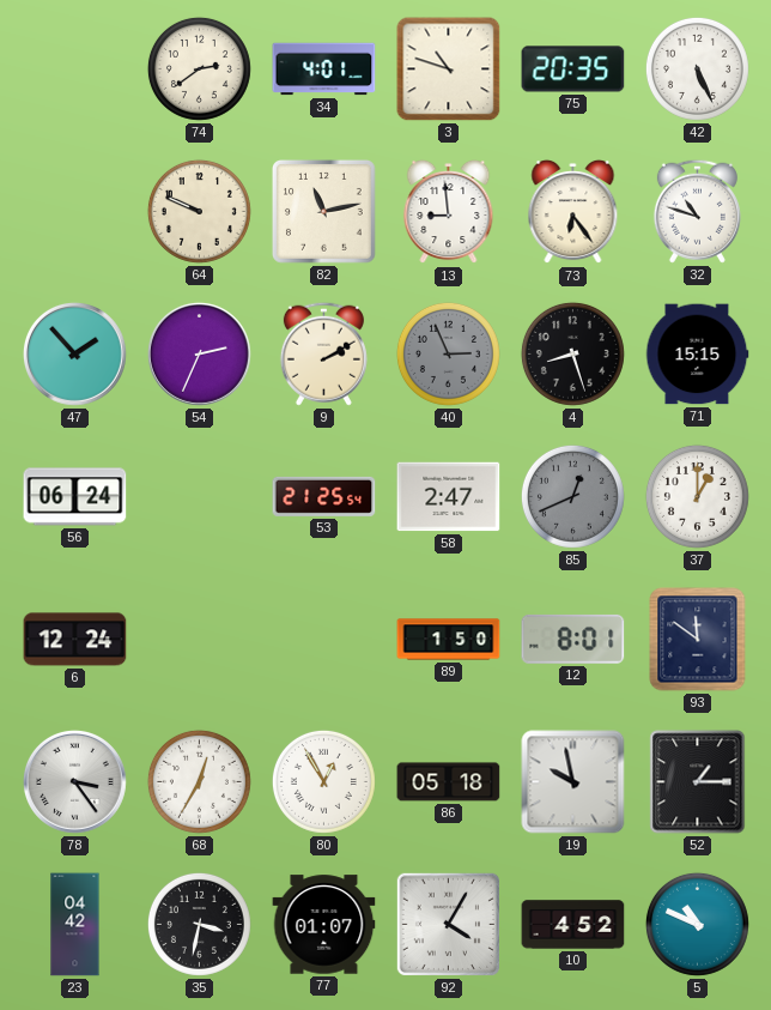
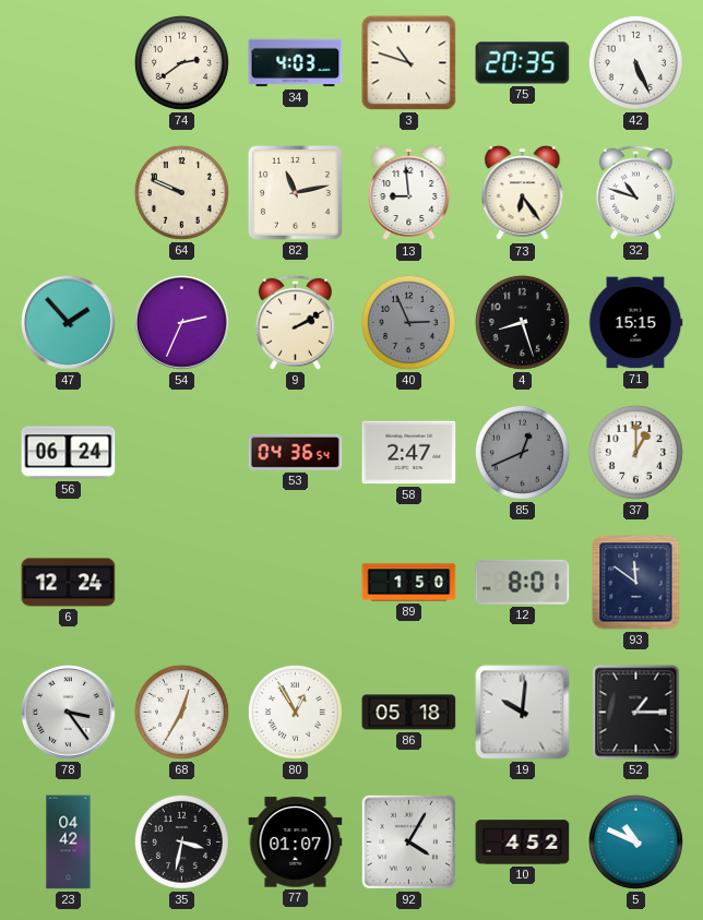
34: 4:01 -> 4:03 (296, 63)
53: 21:25 -> 04:36 (296, 452)
19: 9:58 -> 10:01 (523, 713)
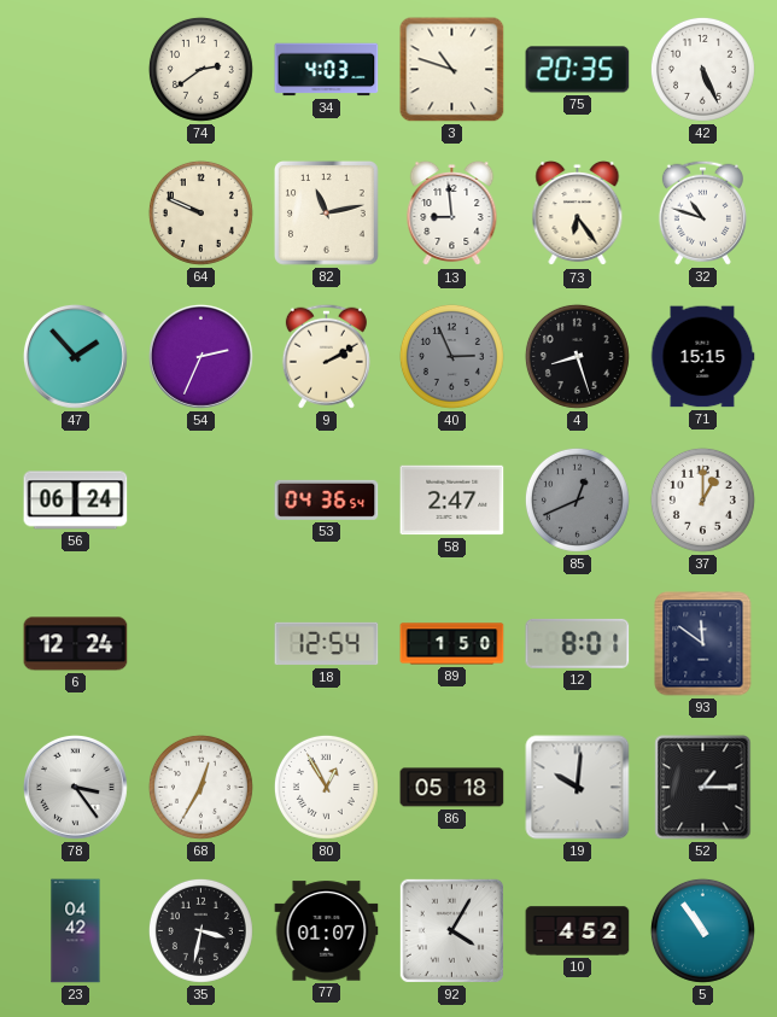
18: none -> 12:54 (327, 644)
5: 10:49 -> 10:54 (702, 930)
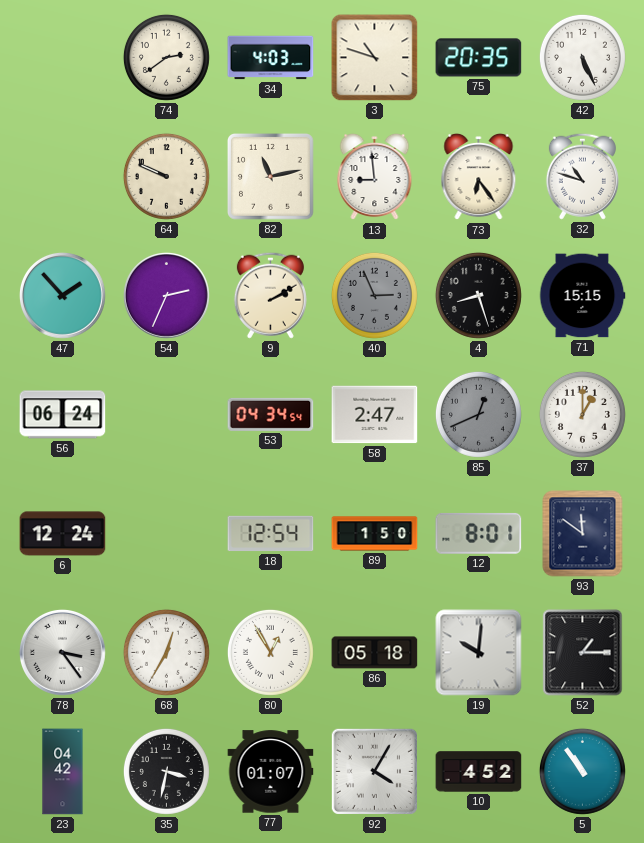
53: 04:36 -> 04:34 (271, 414)
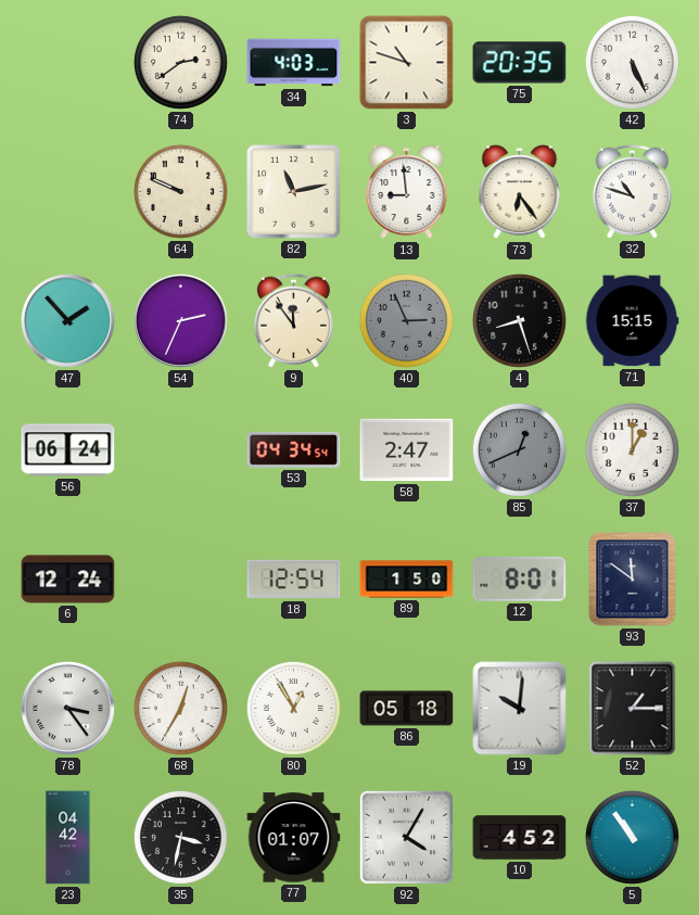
9: 2:10 -> 11:54 (293, 320)
